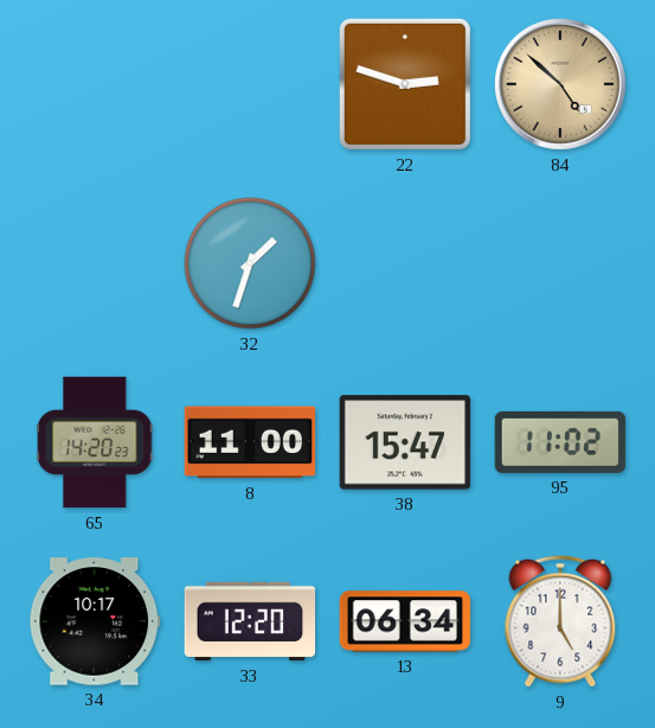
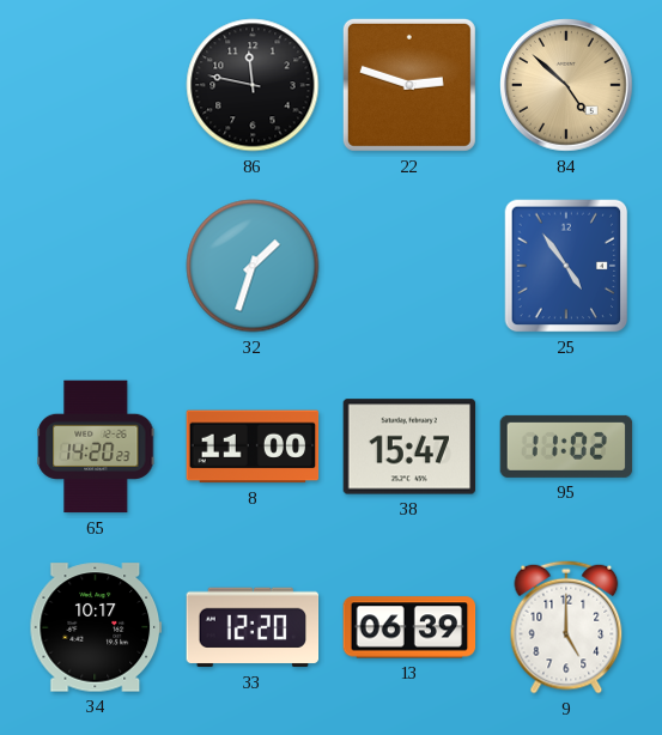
86: none -> 11:47 (253, 85)
25: none -> 4:54 (566, 266)
13: 06:34 -> 06:39 (409, 627)
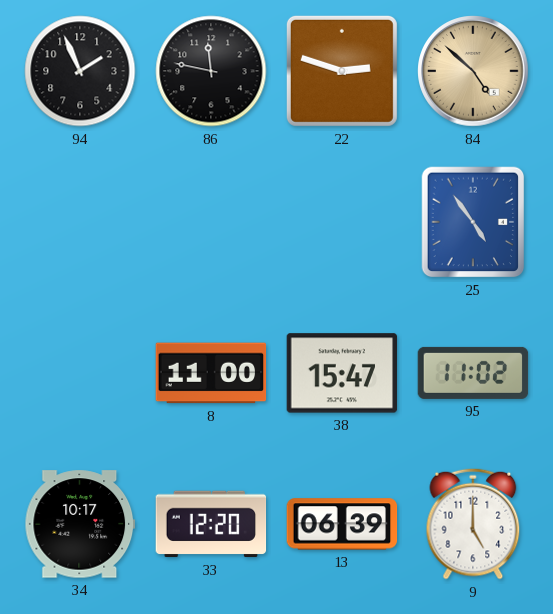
94: none -> 1:56 (80, 71)
32: 1:33 -> none (253, 266)
65: 14:20 -> none (96, 447)
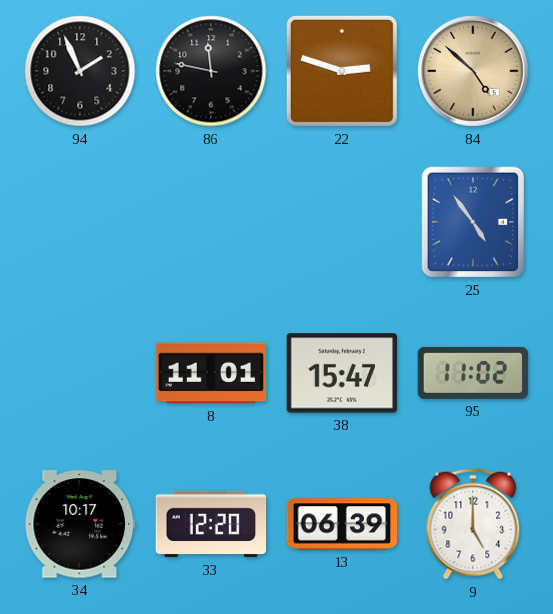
8: 11:00 -> 11:01 (211, 373)
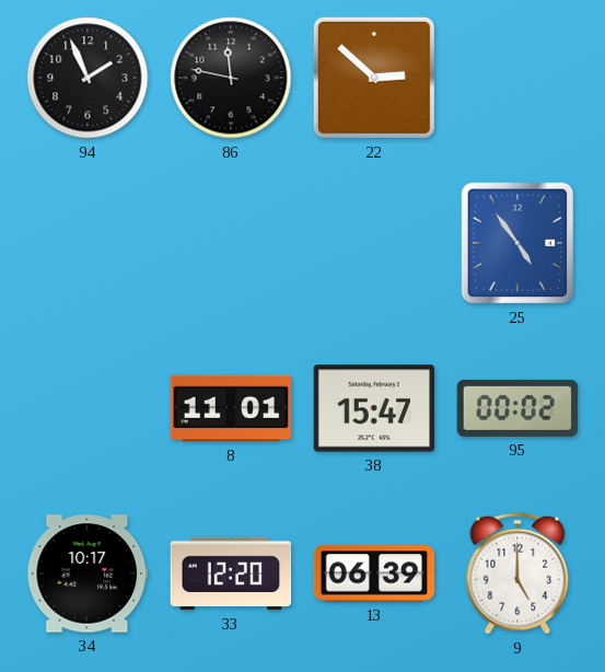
22: 2:48 -> 2:52 (374, 78)
84: 4:52 -> none (473, 71)
95: 11:02 -> 00:02 (517, 408)
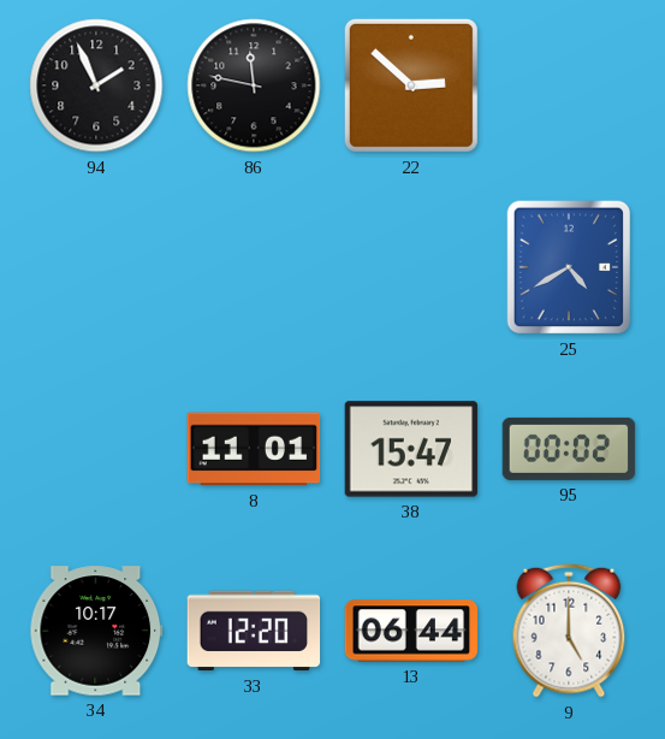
25: 4:54 -> 4:40 (569, 267)
13: 06:39 -> 06:44 (411, 631)
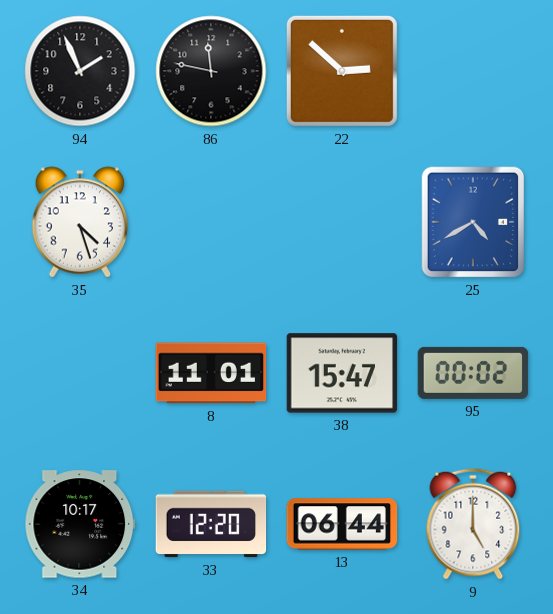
35: none -> 4:27 (80, 222)
